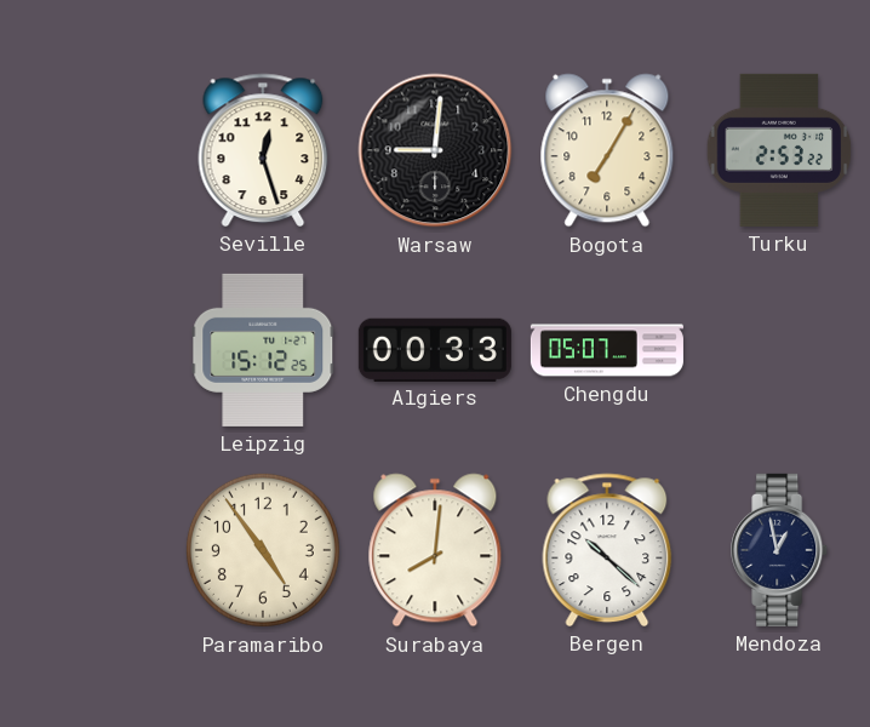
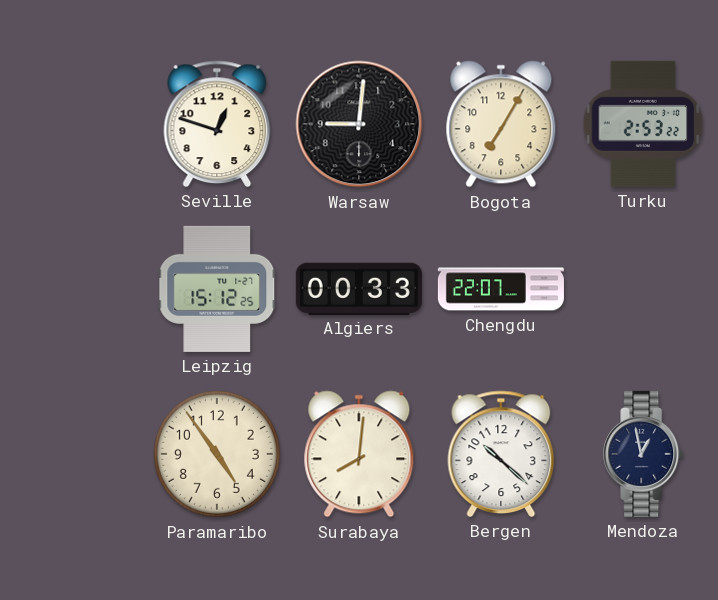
Seville: 12:27 -> 12:48 (217, 124)
Chengdu: 05:07 -> 22:07 (501, 289)
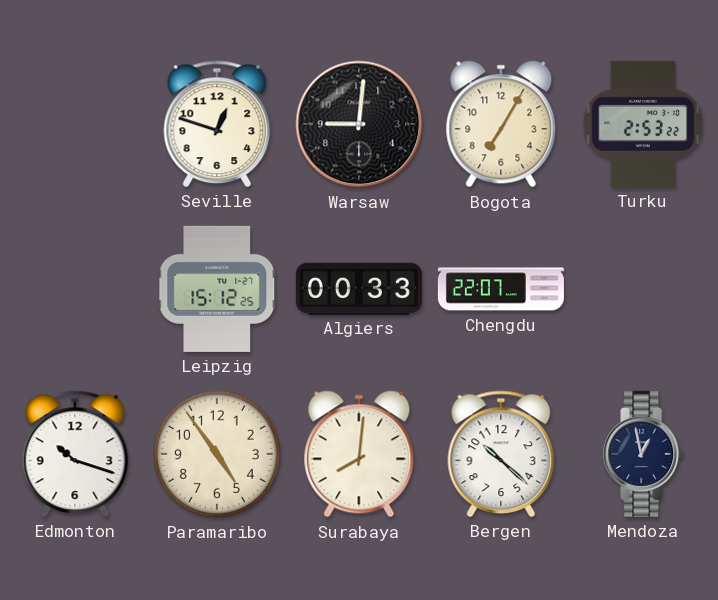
Edmonton: none -> 10:18 (75, 454)
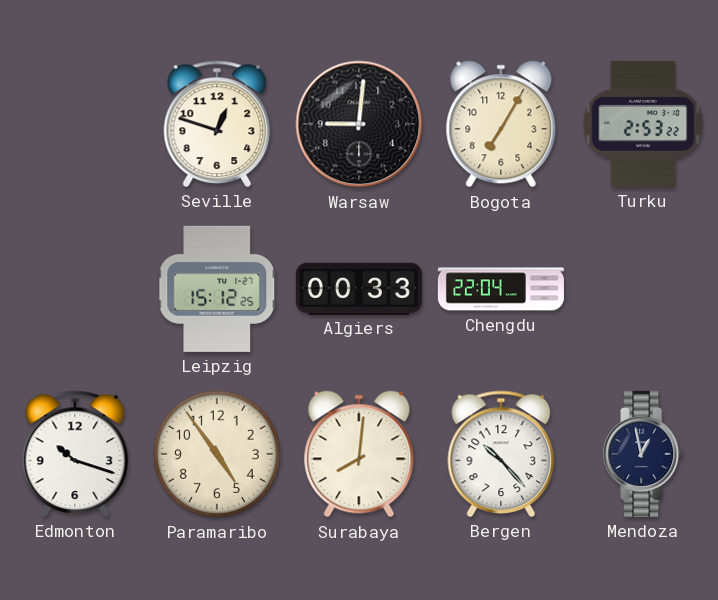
Chengdu: 22:07 -> 22:04 (501, 289)
Bergen: 10:22 -> 10:23 (501, 454)
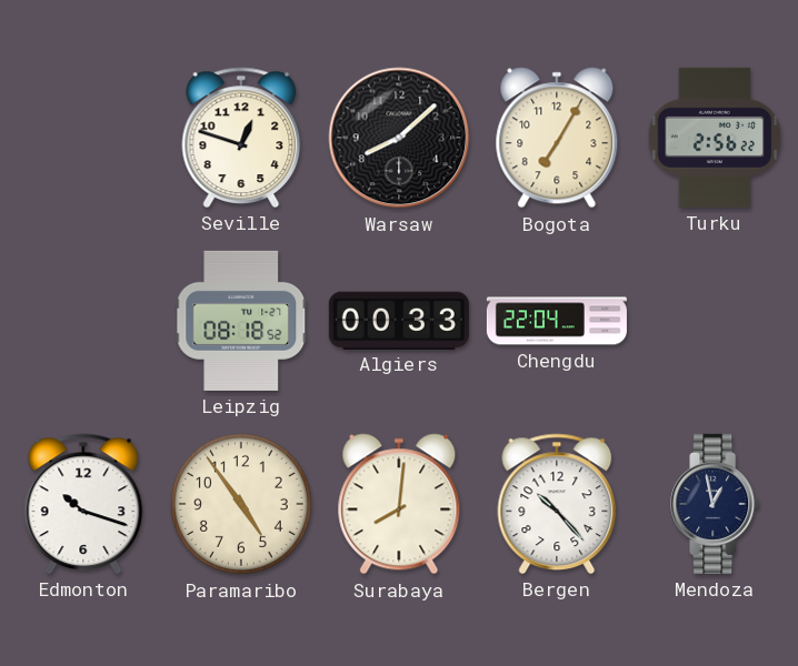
Warsaw: 9:01 -> 8:08 (399, 138)
Turku: 2:53 -> 2:56 (715, 138)
Leipzig: 15:12 -> 08:18 (241, 321)
